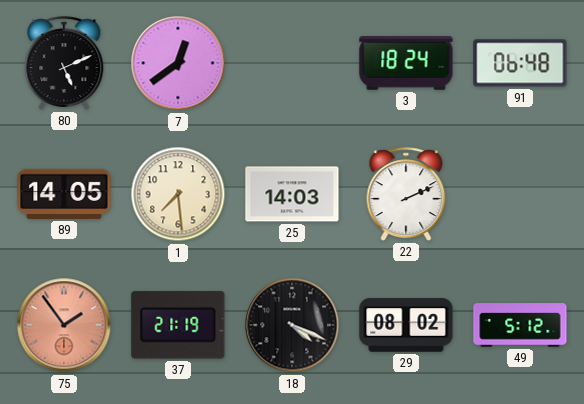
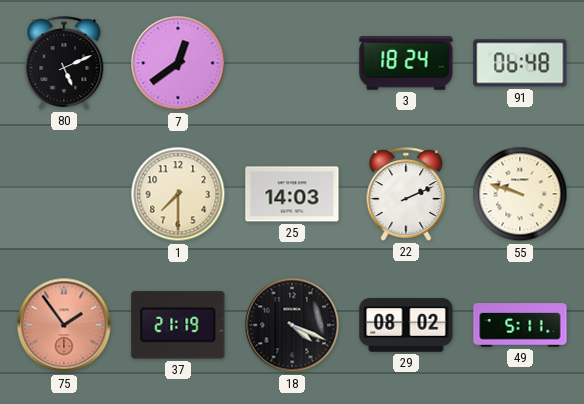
89: 14:05 -> none (64, 194)
1: 7:29 -> 7:30 (178, 194)
55: none -> 9:48 (520, 194)
49: 5:12 -> 5:11 (520, 325)
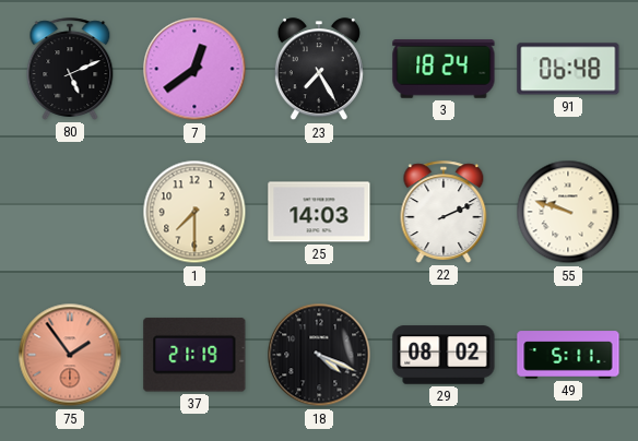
23: none -> 7:25 (319, 70)
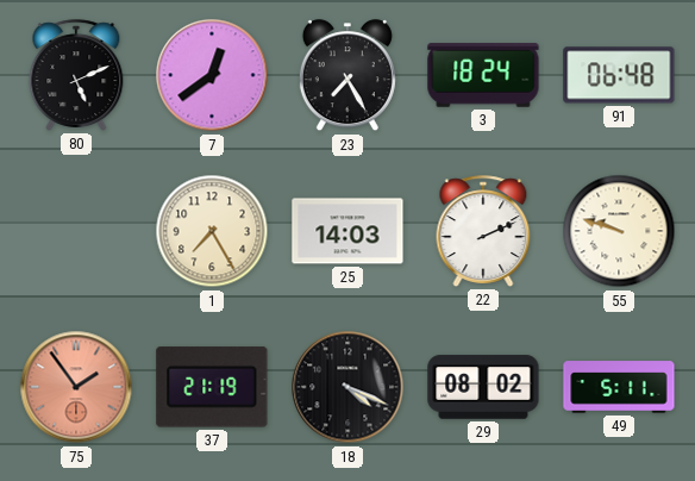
1: 7:30 -> 7:25 (212, 231)
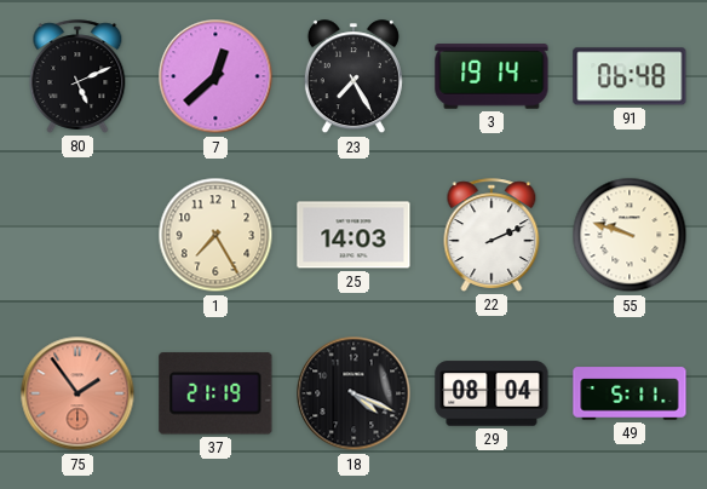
7: 12:39 -> 12:38 (215, 76)
3: 18:24 -> 19:14 (492, 76)
29: 08:02 -> 08:04 (492, 393)
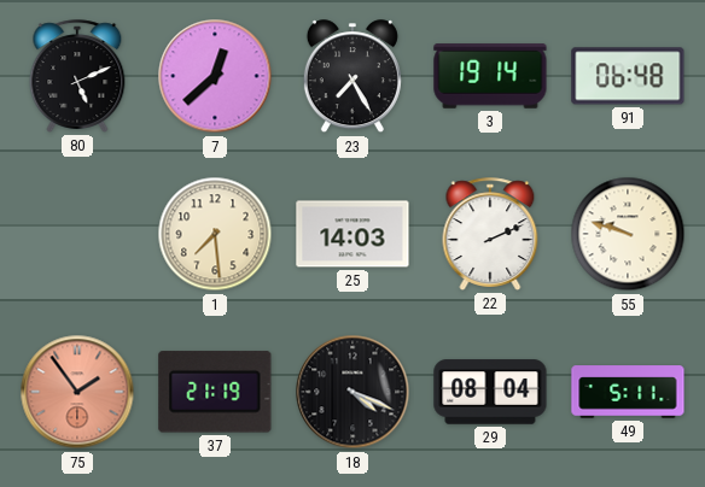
1: 7:25 -> 7:29 (215, 234)
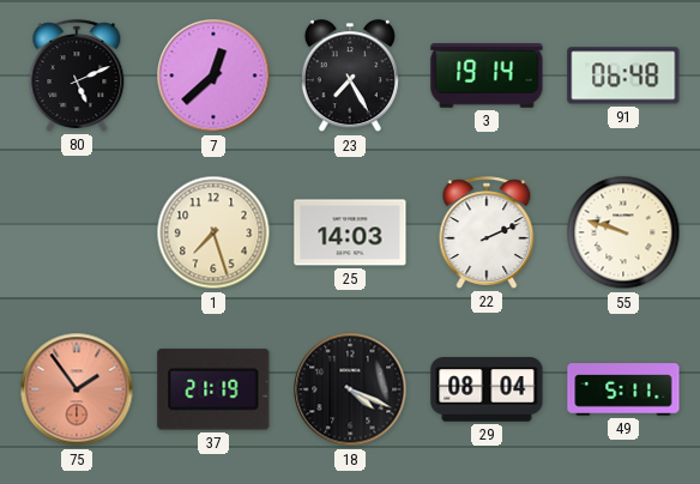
1: 7:29 -> 7:27 (213, 232)
